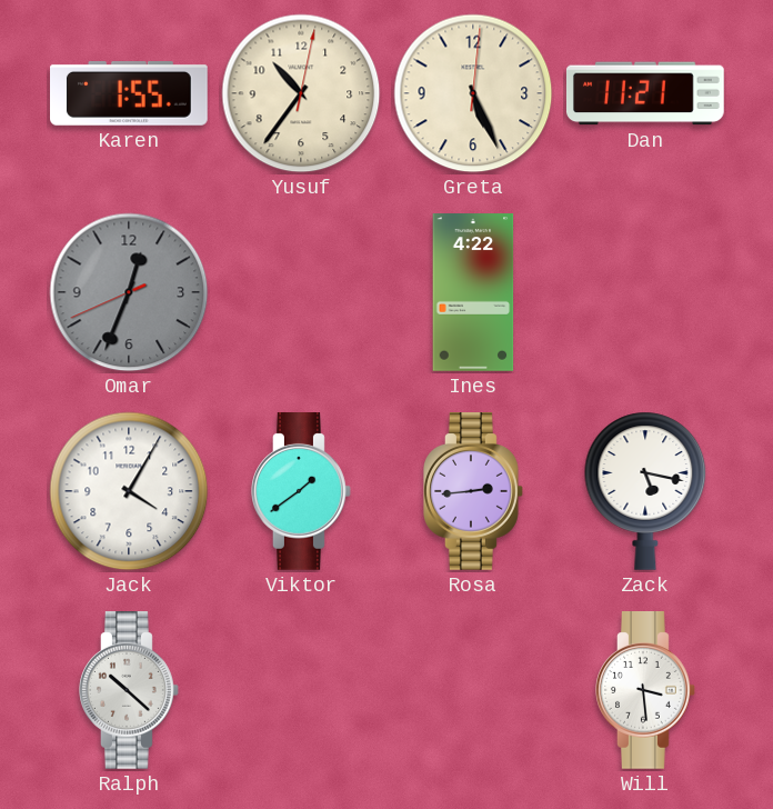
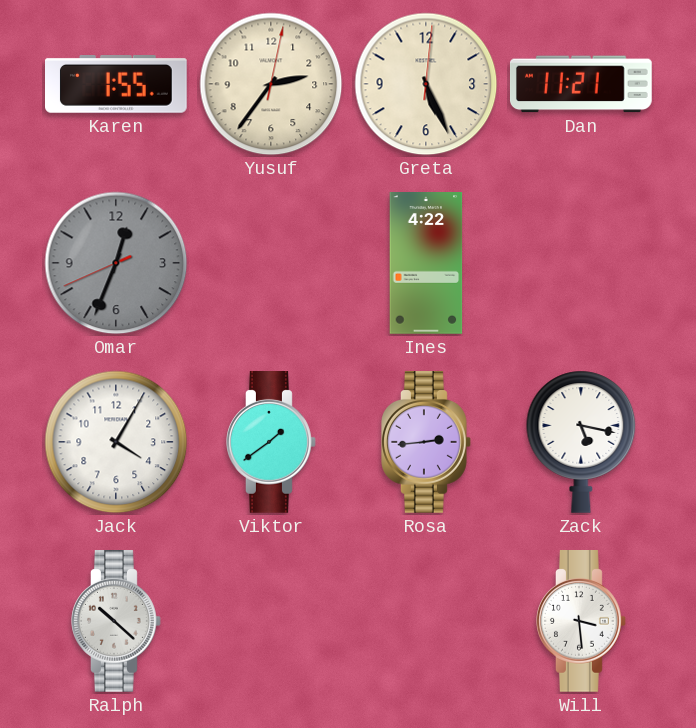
Yusuf: 10:36 -> 2:36 (271, 84)
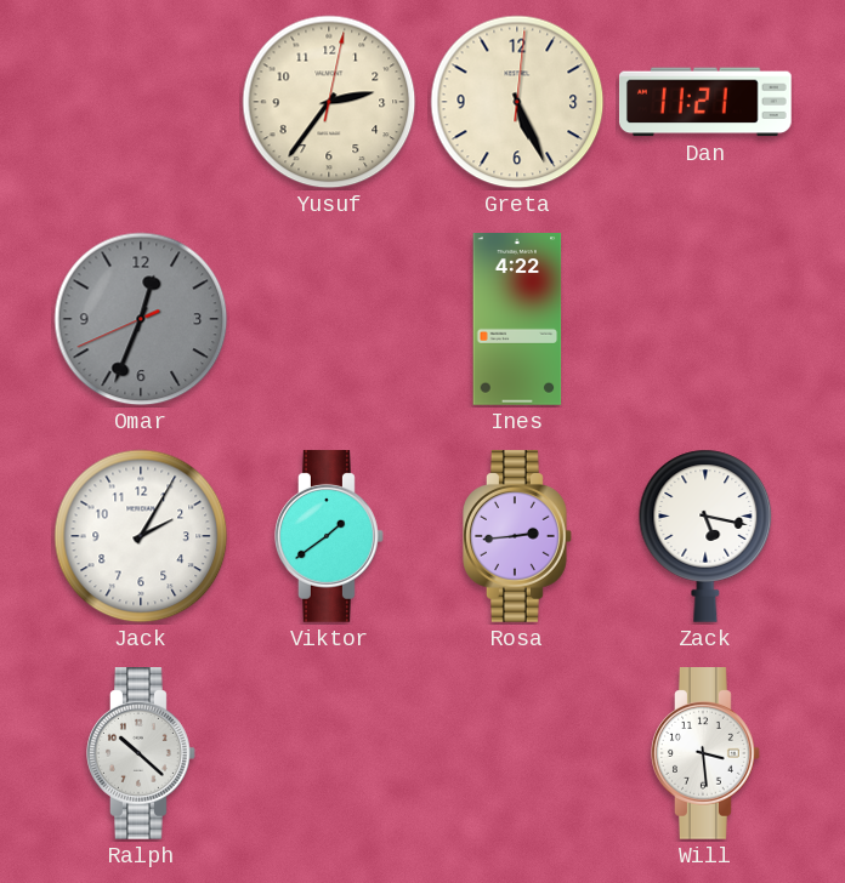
Karen: 1:55 -> none (117, 85)
Jack: 4:05 -> 2:05 (141, 536)
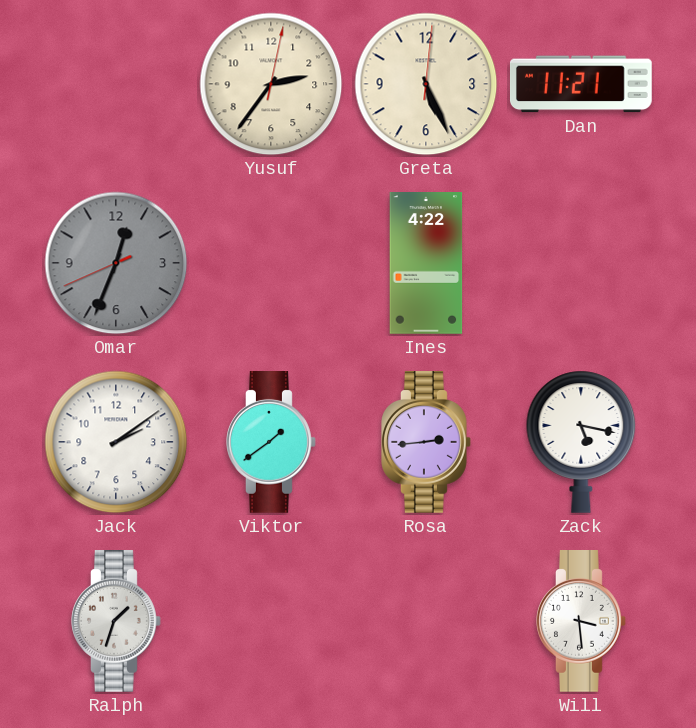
Jack: 2:05 -> 2:09 (116, 442)
Ralph: 10:22 -> 1:33 (117, 622)
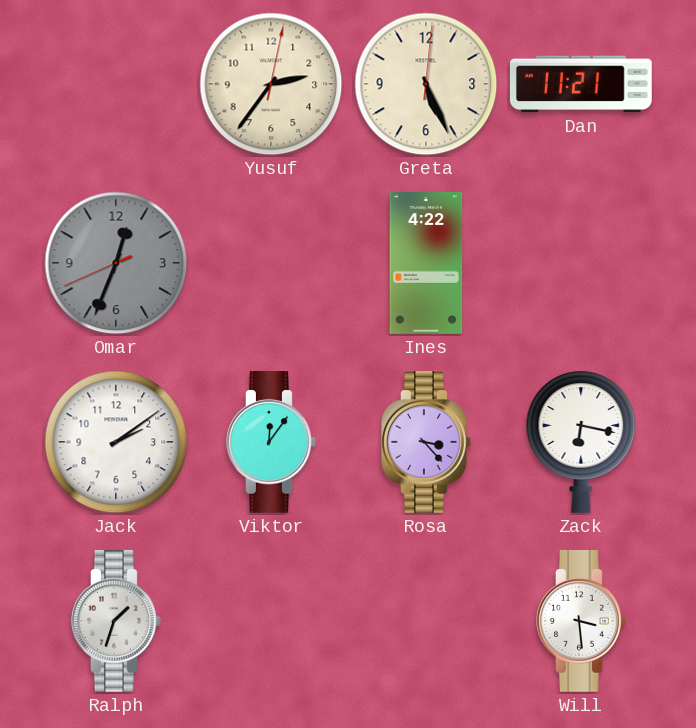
Viktor: 1:39 -> 12:06 (272, 443)
Rosa: 2:44 -> 3:23 (427, 443)
Zack: 5:17 -> 6:17 (581, 442)
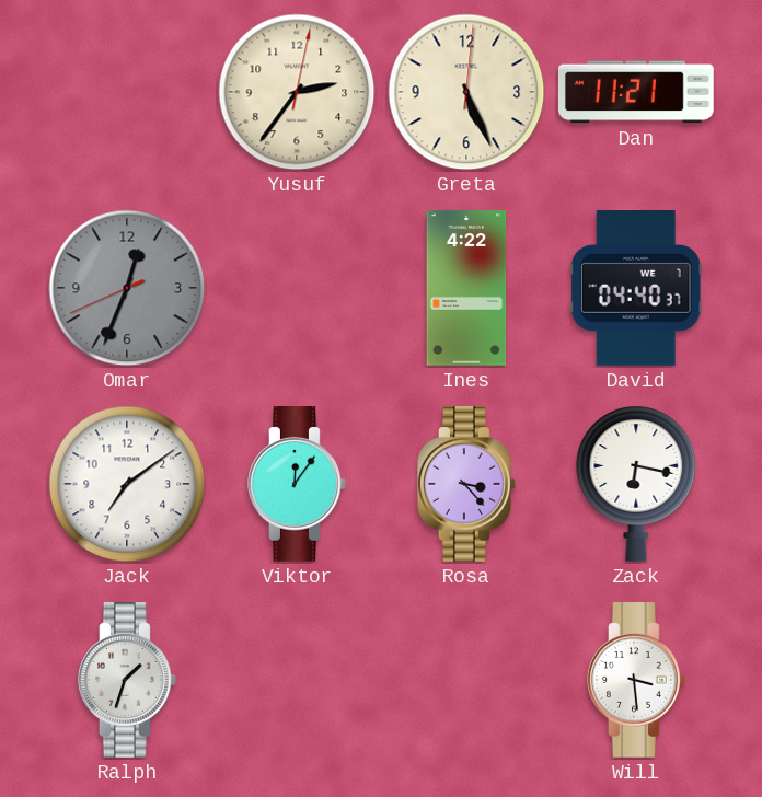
David: none -> 04:40 (636, 289)
Jack: 2:09 -> 7:09 (127, 484)
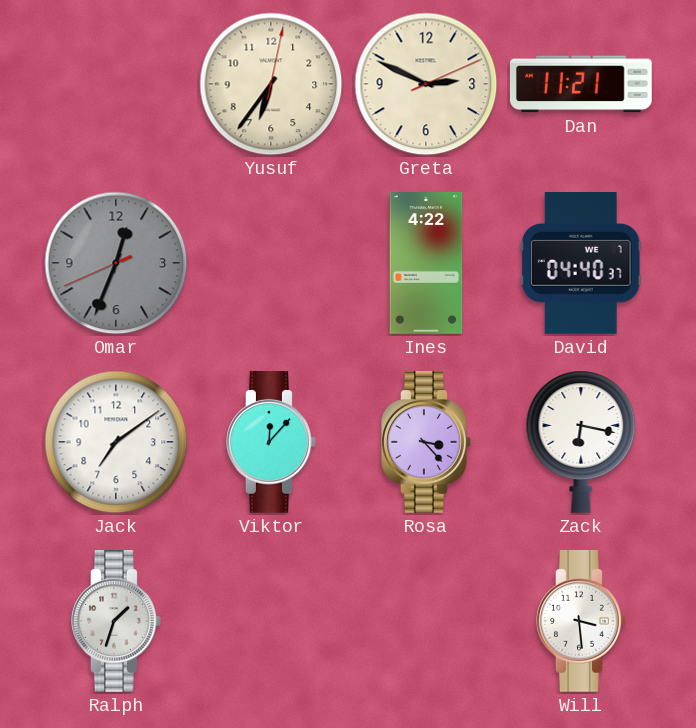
Yusuf: 2:36 -> 6:36 (271, 84)
Greta: 5:26 -> 2:49 (426, 84)
Viktor: 12:06 -> 12:07 (272, 443)
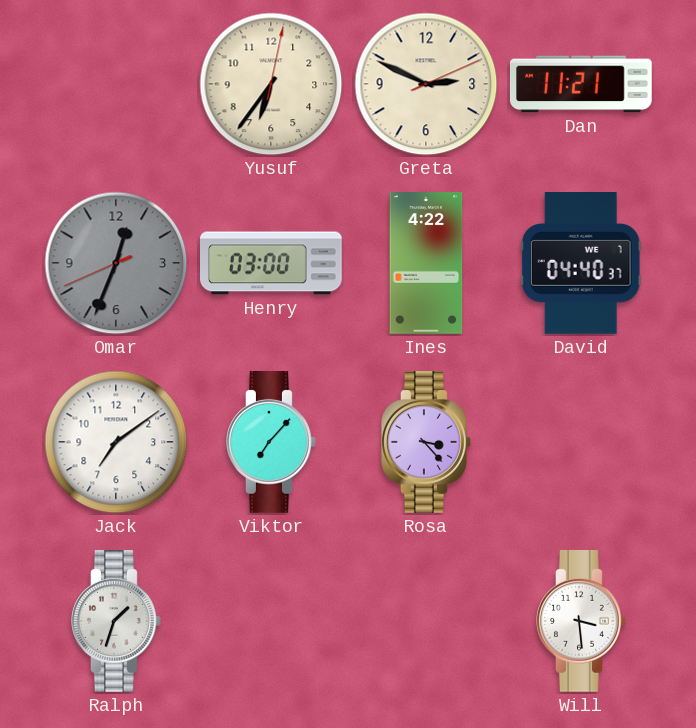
Henry: none -> 03:00 (272, 263)
Viktor: 12:07 -> 7:07 (272, 443)
Zack: 6:17 -> none (581, 442)
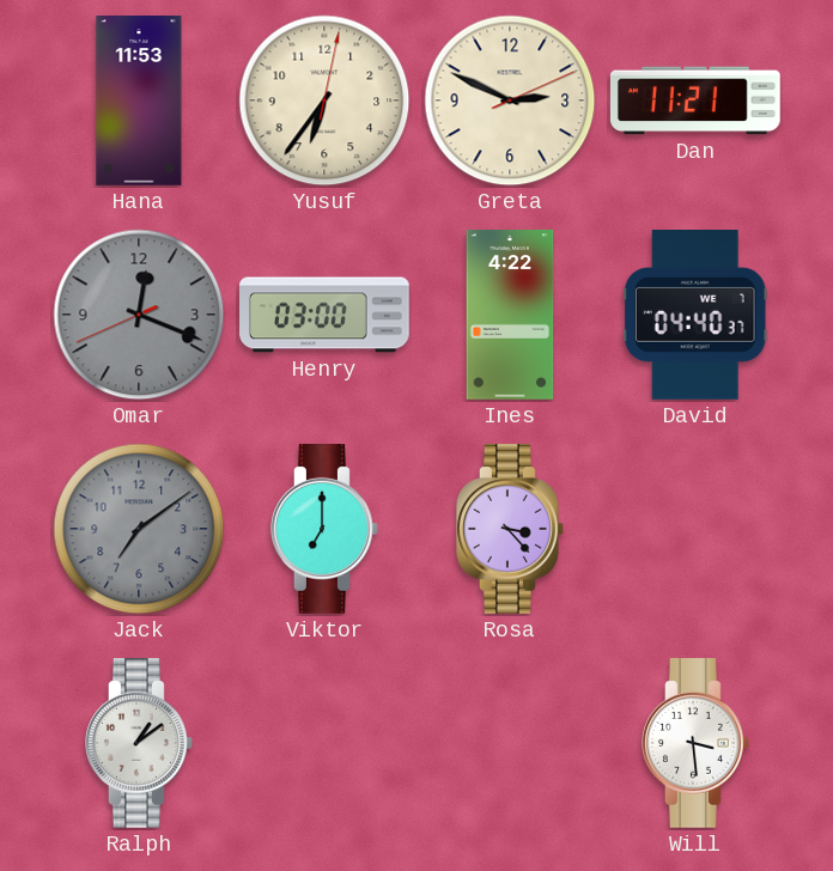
Hana: none -> 11:53 (139, 102)
Omar: 12:33 -> 12:18 (139, 315)
Jack dial: white -> grey (139, 529)
Viktor: 7:07 -> 7:00 (326, 530)
Ralph: 1:33 -> 1:09 (140, 744)
